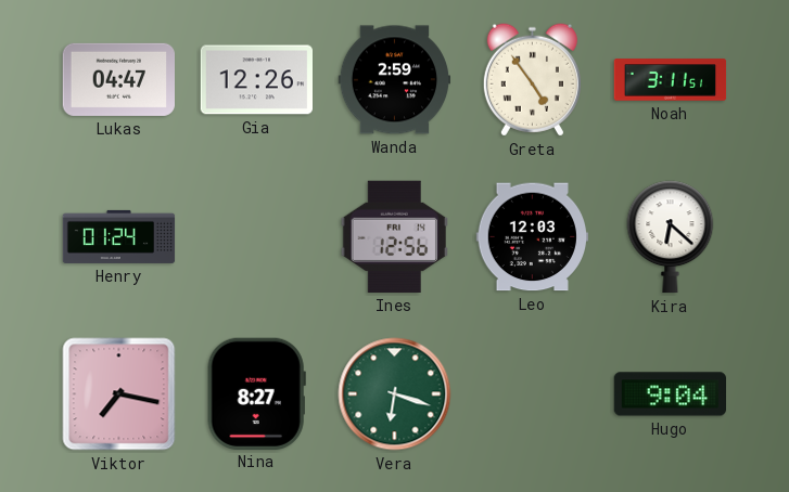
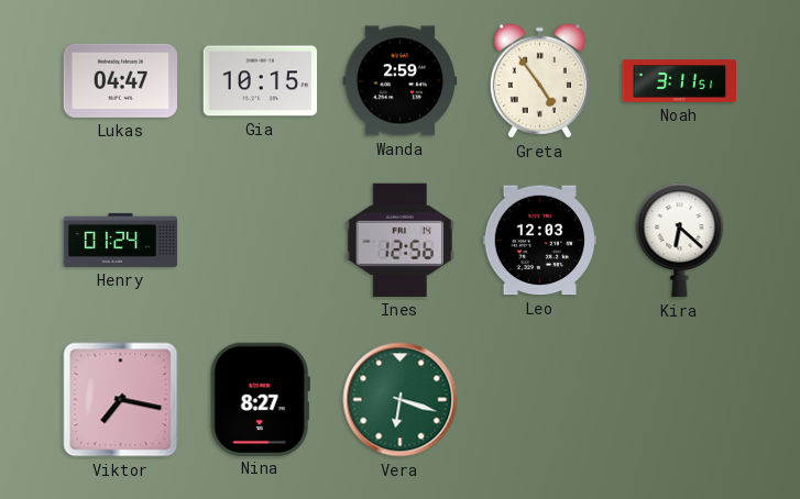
Gia: 12:26 -> 10:15 (260, 81)
Hugo: 9:04 -> none (671, 394)
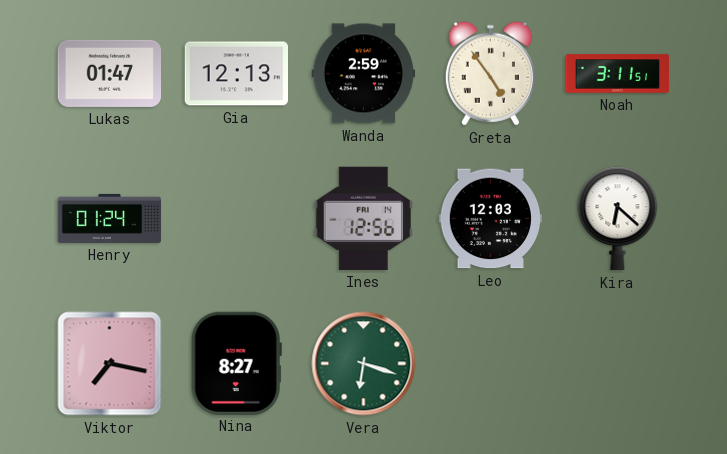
Lukas: 04:47 -> 01:47 (109, 73)
Gia: 10:15 -> 12:13 (236, 74)
